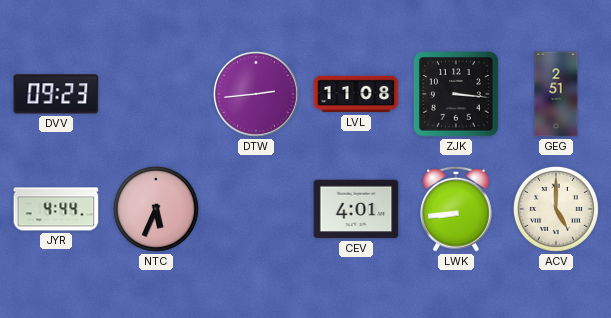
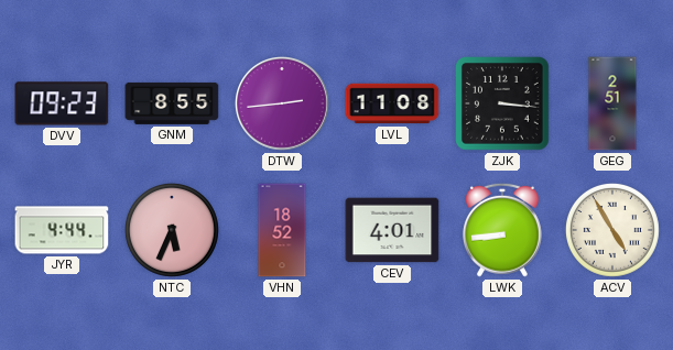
GNM: none -> 8:55 (172, 103)
VHN: none -> 18:52 (282, 230)
ACV: 5:00 -> 4:55 (612, 230)
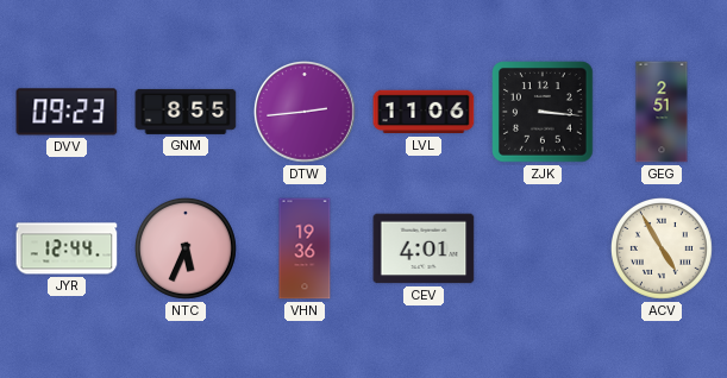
LVL: 11:08 -> 11:06 (424, 112)
JYR: 4:44 -> 12:44 (67, 248)
VHN: 18:52 -> 19:36 (305, 248)
LWK: 8:44 -> none (502, 230)
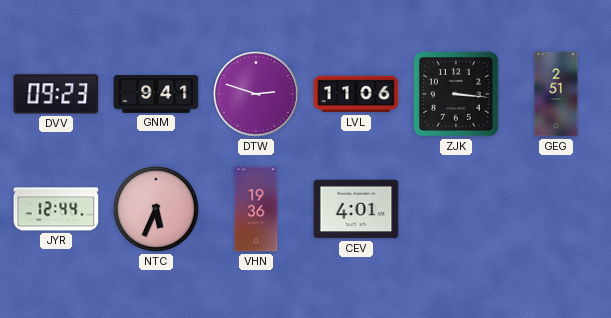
GNM: 8:55 -> 9:41 (156, 94)
DTW: 2:44 -> 2:48 (257, 95)
ACV: 4:55 -> none (662, 248)
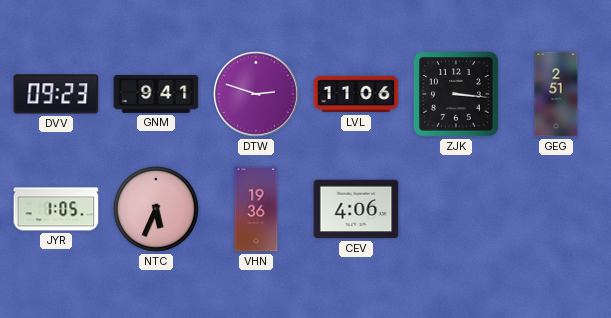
JYR: 12:44 -> 1:05 (56, 209)
CEV: 4:01 -> 4:06 (356, 209)
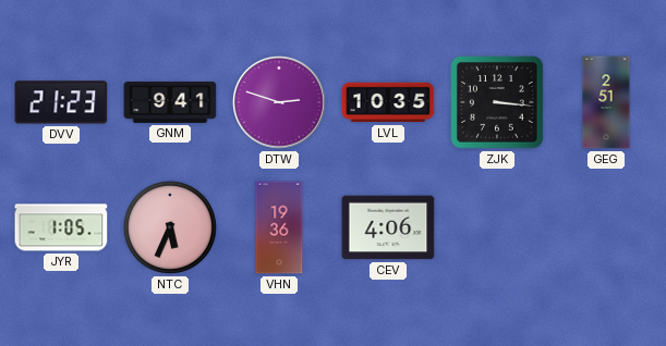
DVV: 09:23 -> 21:23 (61, 102)
LVL: 11:06 -> 10:35 (388, 102)
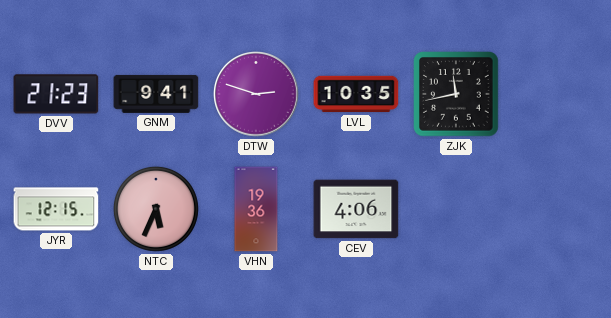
ZJK: 3:16 -> 11:43 (456, 94)
GEG: 2:51 -> none (606, 102)
JYR: 1:05 -> 12:15 (56, 209)
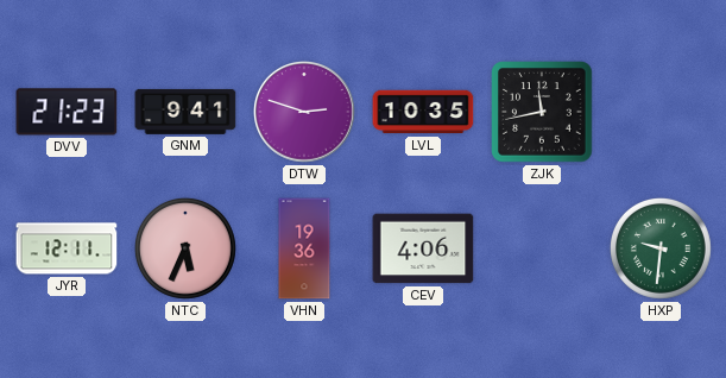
JYR: 12:15 -> 12:11 (67, 248)
HXP: none -> 9:31 (661, 248)
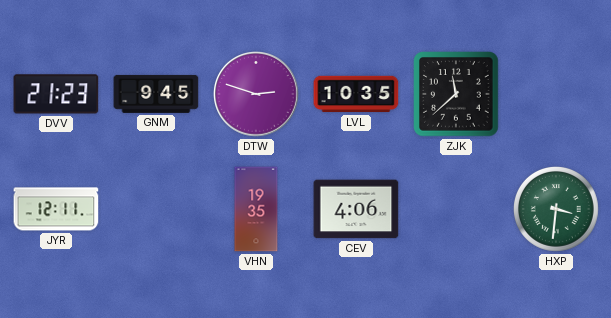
GNM: 9:41 -> 9:45 (156, 94)
ZJK: 11:43 -> 11:38 (456, 94)
NTC: 5:34 -> none (185, 248)
VHN: 19:36 -> 19:35 (256, 209)
HXP: 9:31 -> 3:31 (556, 209)
